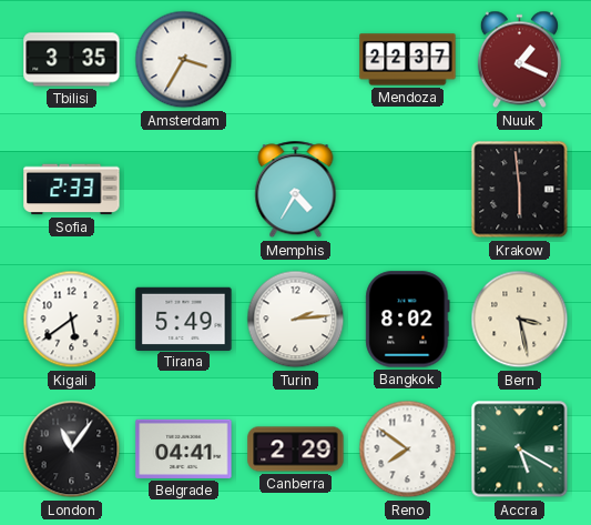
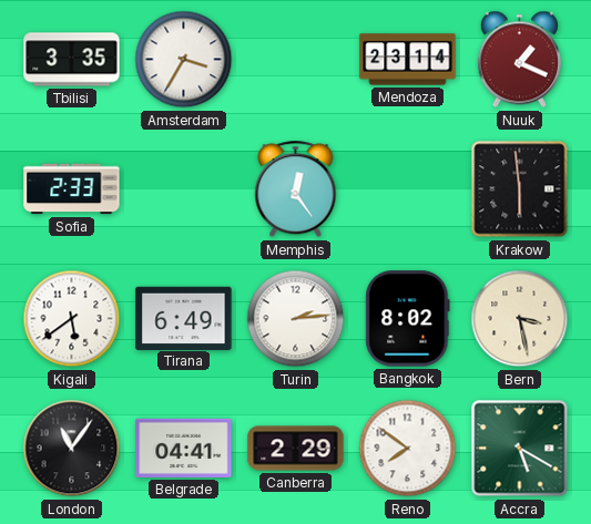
Mendoza: 22:37 -> 23:14 (408, 60)
Memphis: 4:35 -> 12:24 (296, 189)
Tirana: 5:49 -> 6:49 (184, 318)
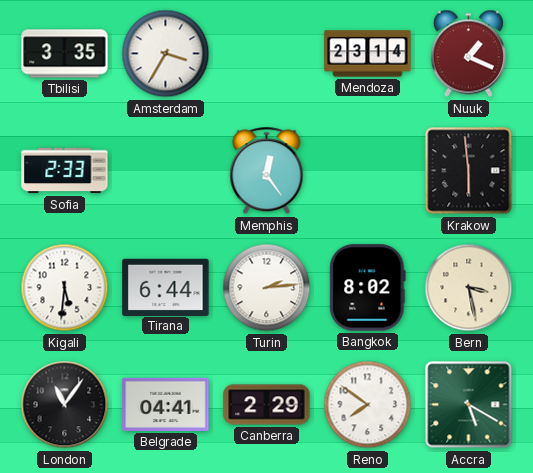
Kigali: 5:39 -> 5:31 (65, 288)
Tirana: 6:49 -> 6:44 (166, 287)
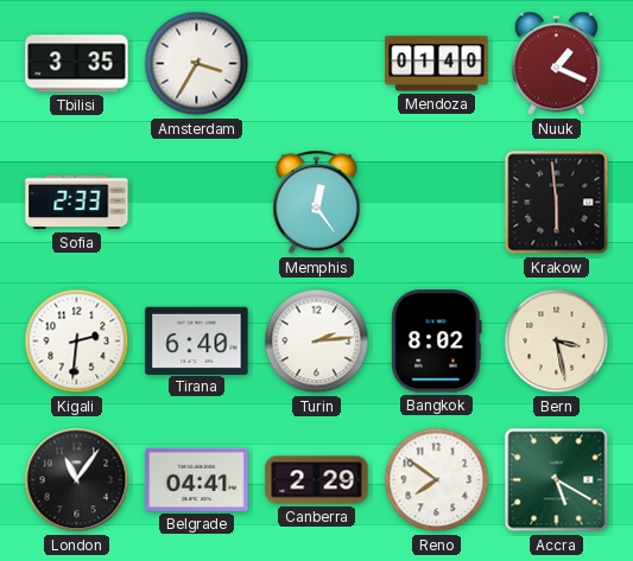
Mendoza: 23:14 -> 01:40 (437, 64)
Kigali: 5:31 -> 2:31 (77, 342)
Tirana: 6:44 -> 6:40 (197, 340)
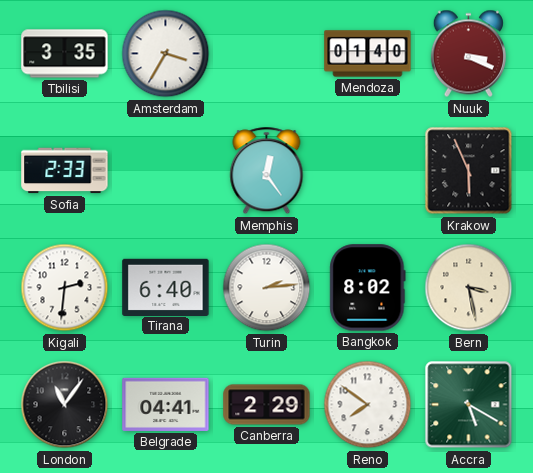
Nuuk: 1:19 -> 3:19 (468, 54)
Krakow: 5:59 -> 5:56 (469, 171)
